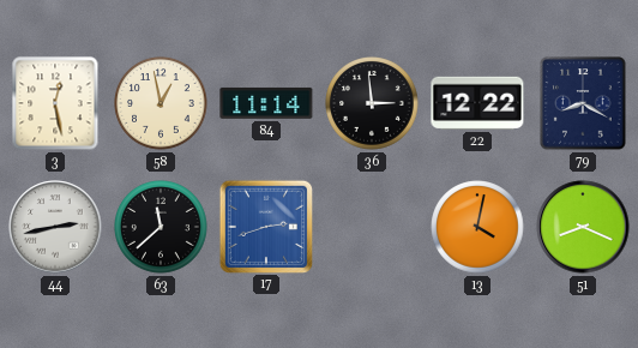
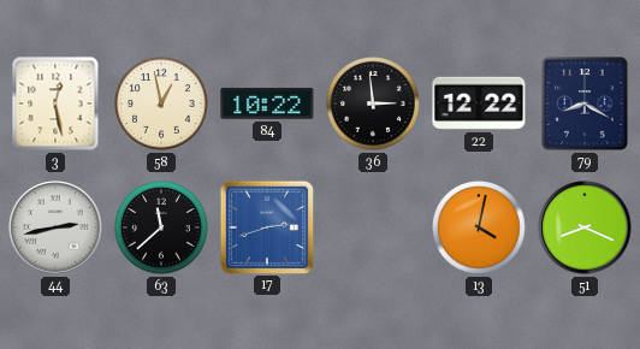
84: 11:14 -> 10:22 (267, 103)
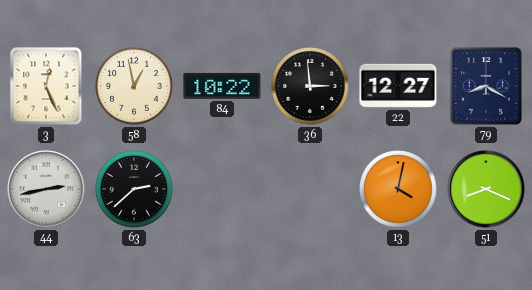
3: 12:28 -> 12:26 (46, 86)
22: 12:22 -> 12:27 (398, 86)
63: 11:38 -> 2:38 (134, 189)
17: 2:42 -> none (266, 226)
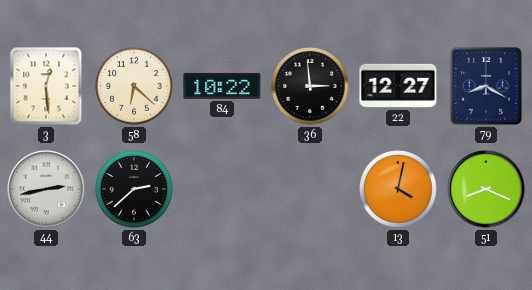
3: 12:26 -> 12:29 (46, 86)
58: 12:58 -> 6:22 (134, 86)
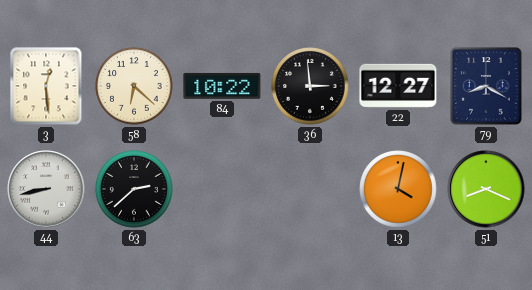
44: 2:43 -> 8:43 (46, 189)
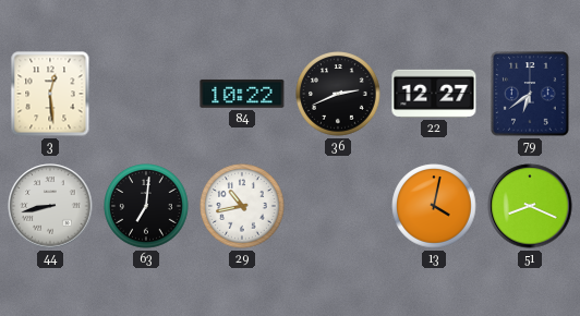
58: 6:22 -> none (134, 86)
36: 2:59 -> 2:41 (338, 94)
79: 8:20 -> 6:39 (530, 94)
63: 2:38 -> 7:01 (146, 206)
29: none -> 10:43 (242, 206)
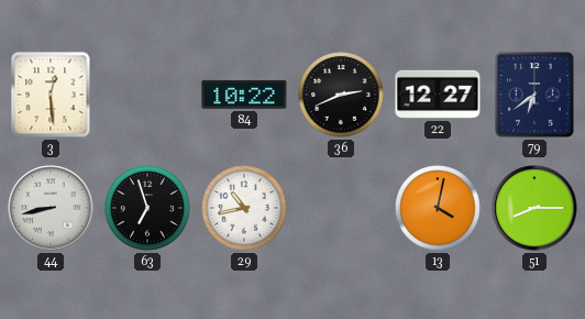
63: 7:01 -> 6:57 (147, 208)
51: 8:19 -> 8:15 (534, 208)
